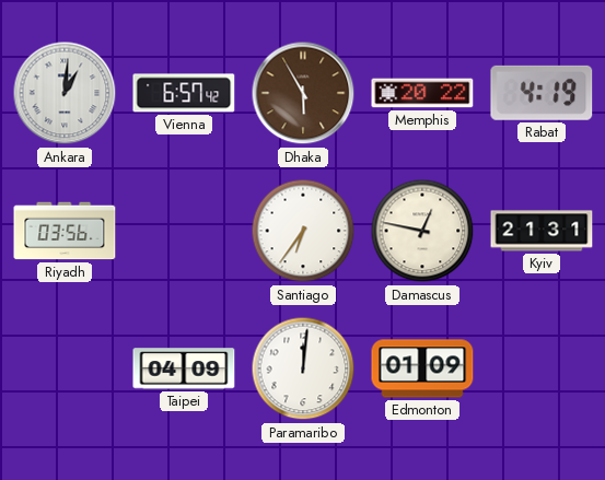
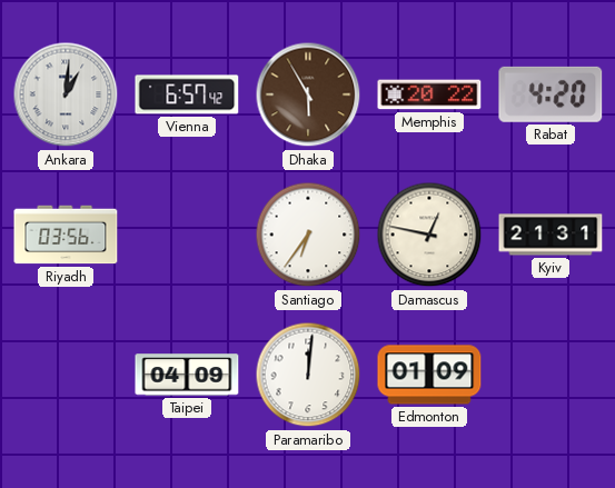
Rabat: 4:19 -> 4:20 (550, 94)
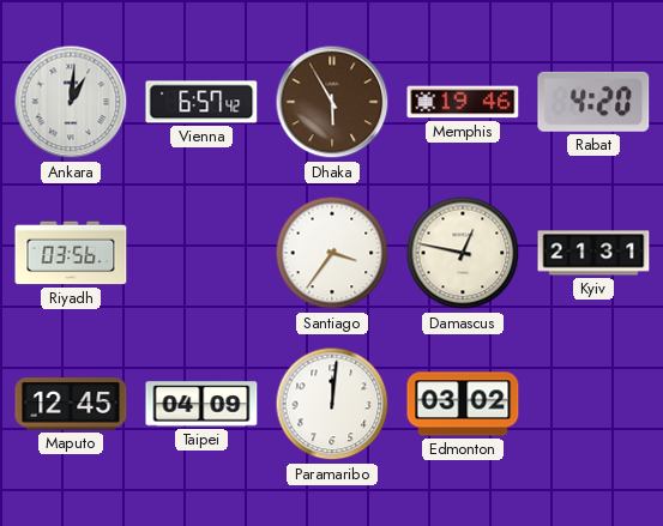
Memphis: 20:22 -> 19:46 (463, 102)
Santiago: 6:36 -> 3:36 (332, 253)
Maputo: none -> 12:45 (71, 404)
Edmonton: 01:09 -> 03:02 (463, 404)
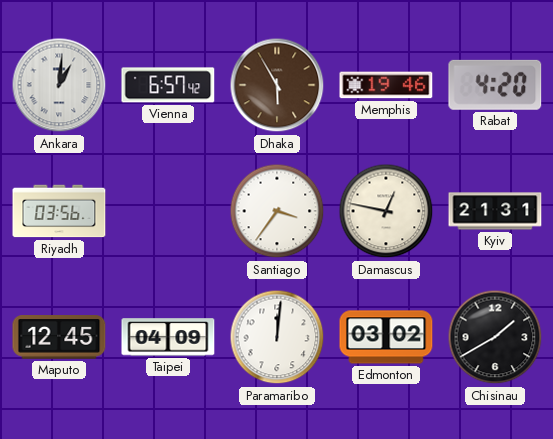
Chisinau: none -> 1:40 (495, 337)
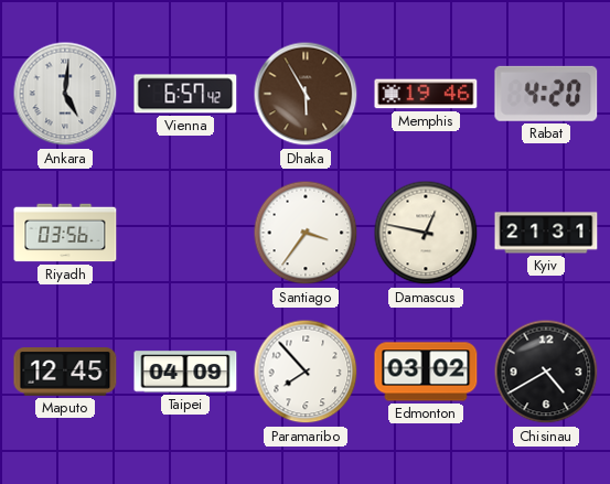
Ankara: 1:01 -> 5:01 (65, 94)
Paramaribo: 12:01 -> 7:53 (306, 372)
Chisinau: 1:40 -> 4:40 (546, 372)
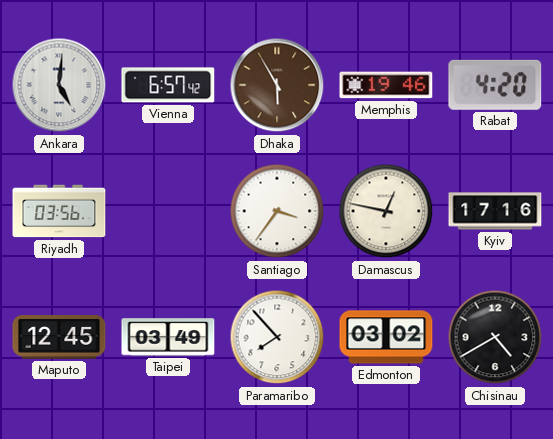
Kyiv: 21:31 -> 17:16 (495, 211)
Taipei: 04:09 -> 03:49 (168, 337)
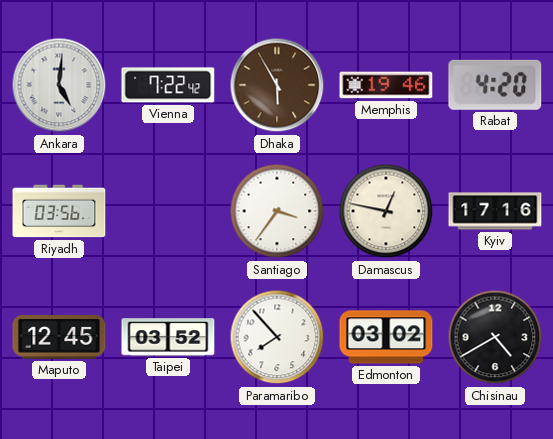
Vienna: 6:57 -> 7:22 (168, 85)
Taipei: 03:49 -> 03:52 (168, 337)
